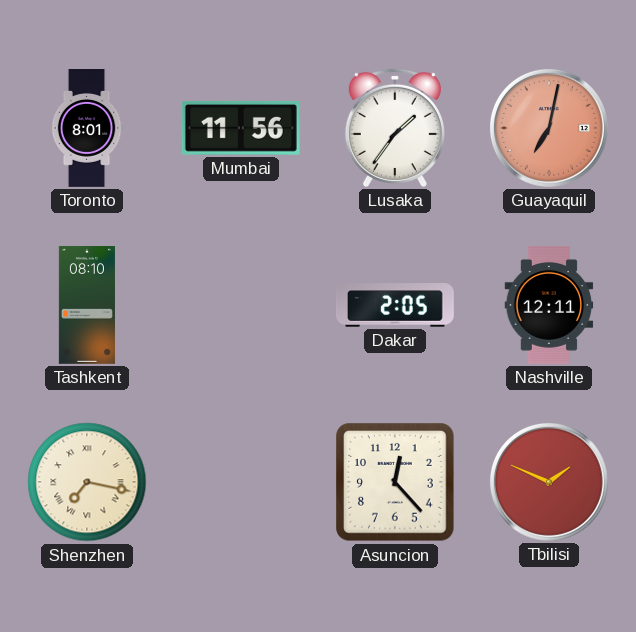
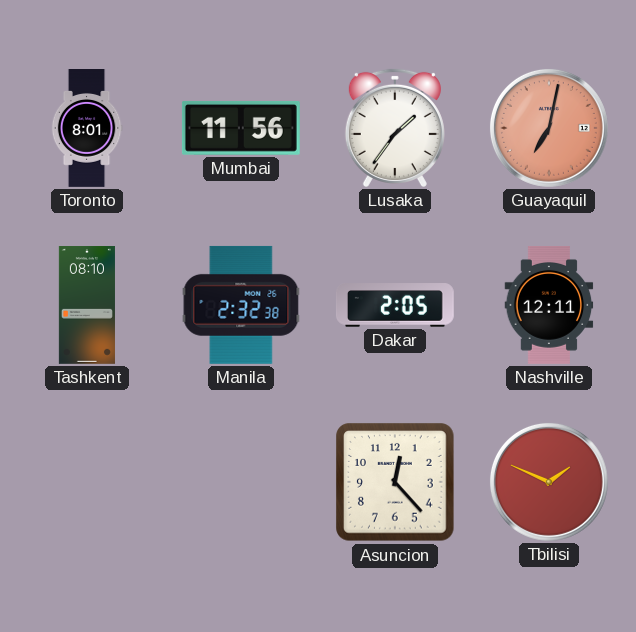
Manila: none -> 2:32 (241, 305)
Shenzhen: 7:17 -> none (87, 482)
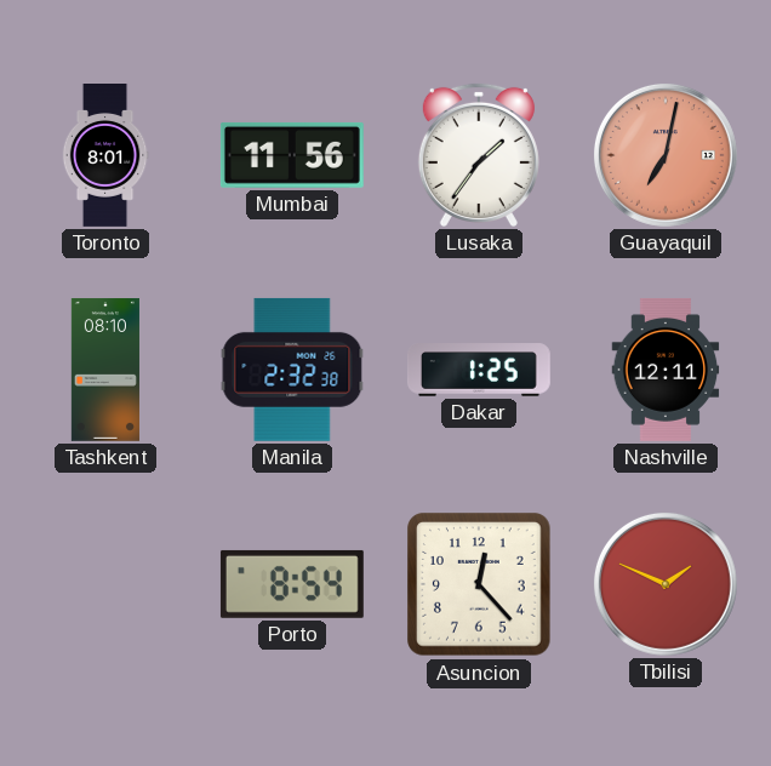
Dakar: 2:05 -> 1:25 (479, 370)
Porto: none -> 8:54 (292, 584)
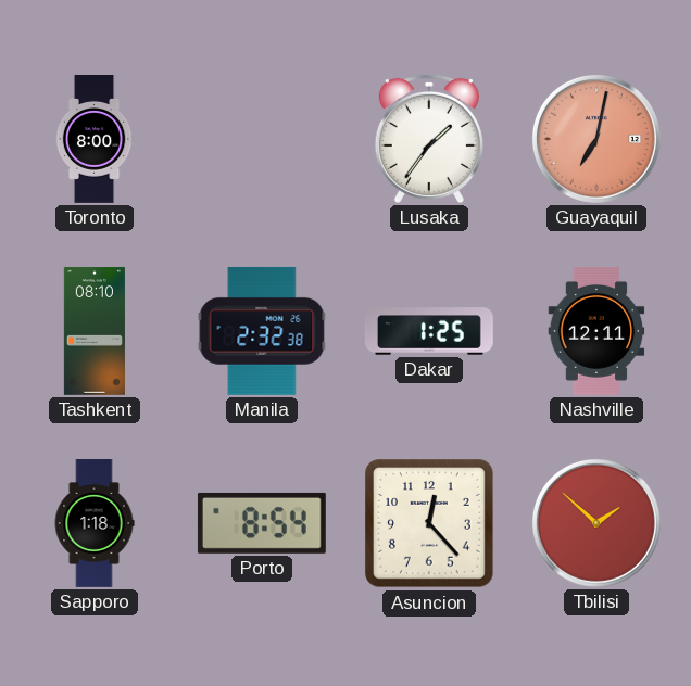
Toronto: 8:01 -> 8:00 (95, 140)
Mumbai: 11:56 -> none (292, 155)
Sapporo: none -> 1:18 (95, 524)
Tbilisi: 1:49 -> 1:52 (596, 523)
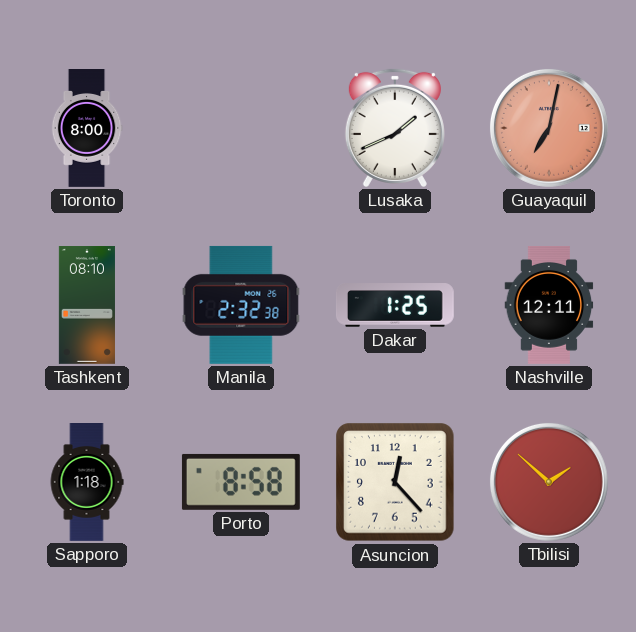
Lusaka: 1:36 -> 1:41 (395, 128)
Porto: 8:54 -> 8:58 (241, 482)
